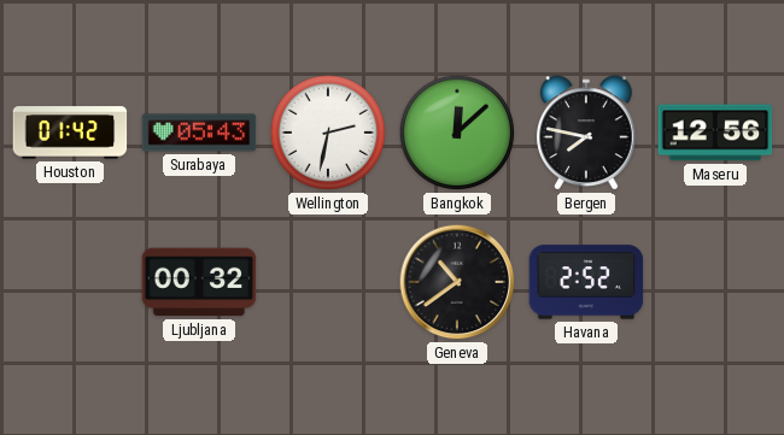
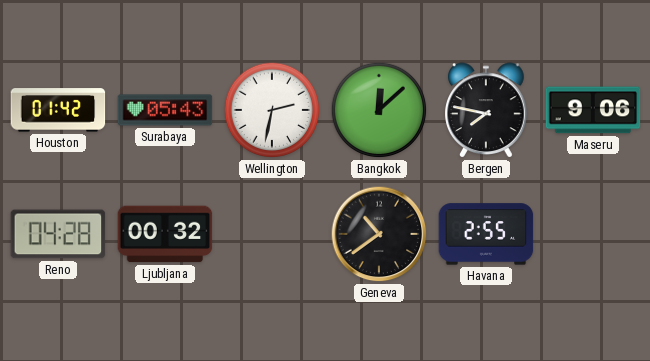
Maseru: 12:56 -> 9:06 (593, 110)
Reno: none -> 04:28 (58, 234)
Havana: 2:52 -> 2:55 (486, 234)
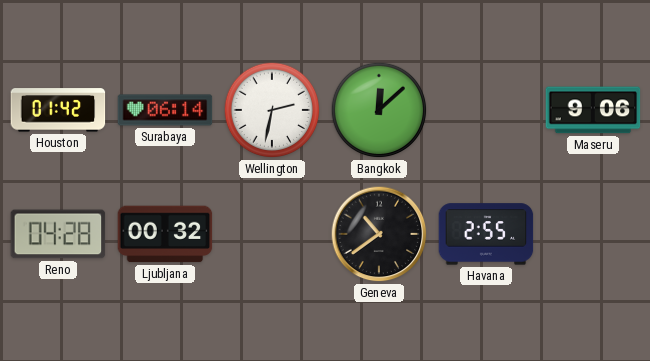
Surabaya: 05:43 -> 06:14 (165, 110)
Bergen: 7:47 -> none (487, 110)
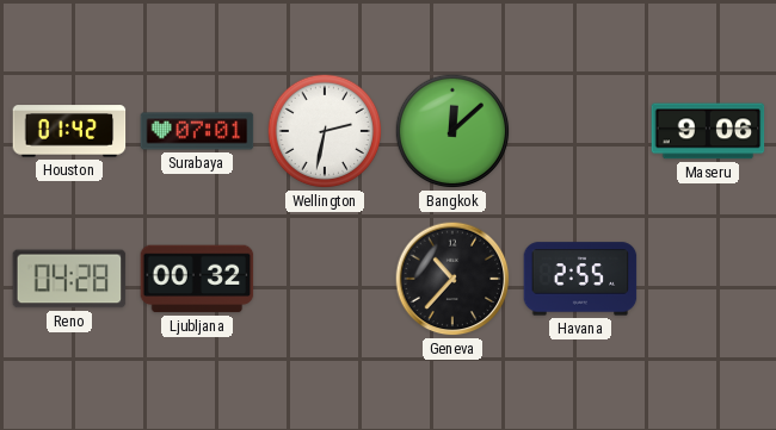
Surabaya: 06:14 -> 07:01 (197, 131)
Geneva: 10:39 -> 10:37 (452, 279)
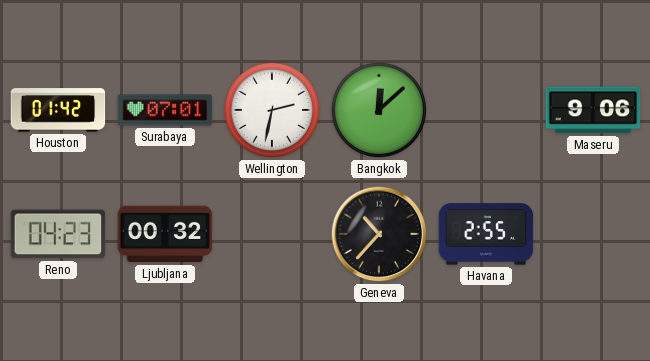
Reno: 04:28 -> 04:23 (58, 234)
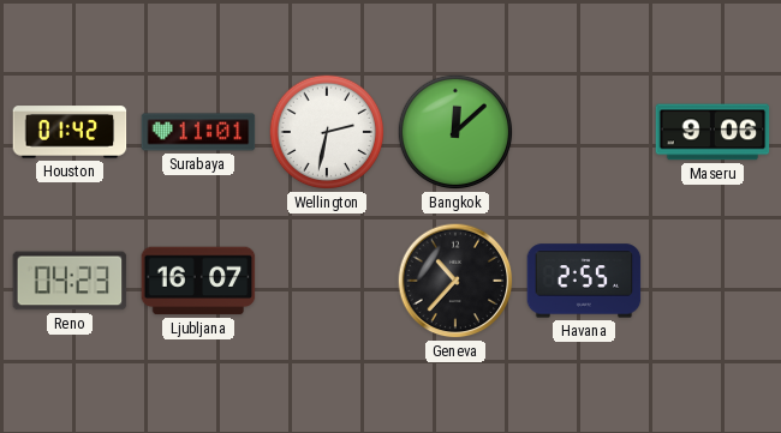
Surabaya: 07:01 -> 11:01 (198, 132)
Ljubljana: 00:32 -> 16:07 (198, 281)
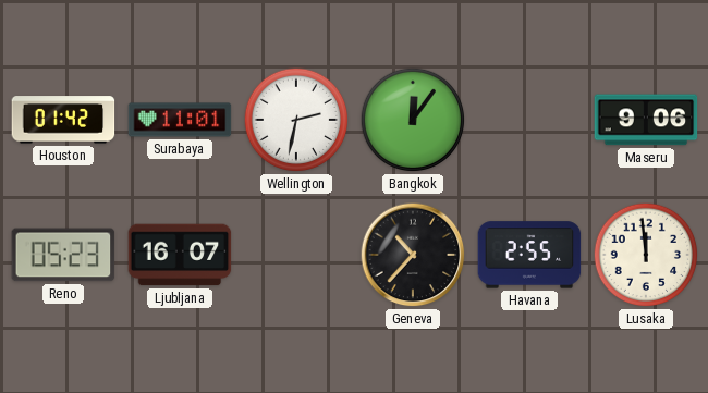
Bangkok: 12:08 -> 12:06 (413, 120)
Reno: 04:23 -> 05:23 (63, 255)
Lusaka: none -> 11:59 (646, 255)
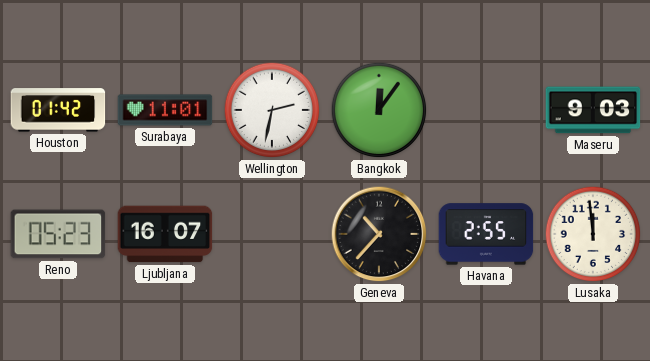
Maseru: 9:06 -> 9:03 (593, 110)
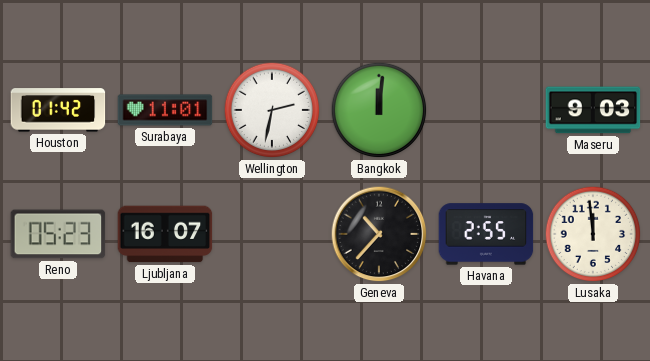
Bangkok: 12:06 -> 12:01 (379, 110)
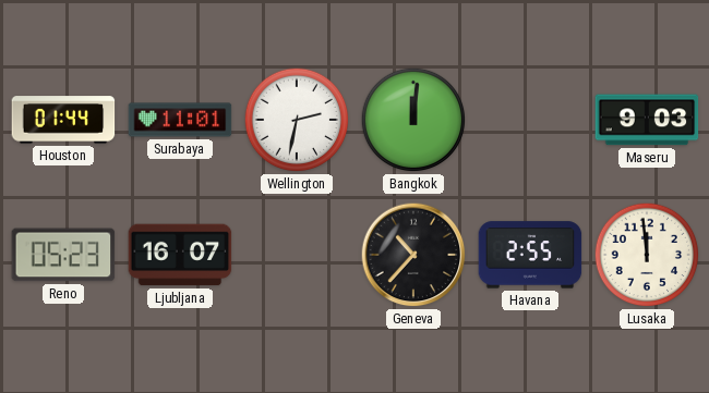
Houston: 01:42 -> 01:44 (63, 120)
